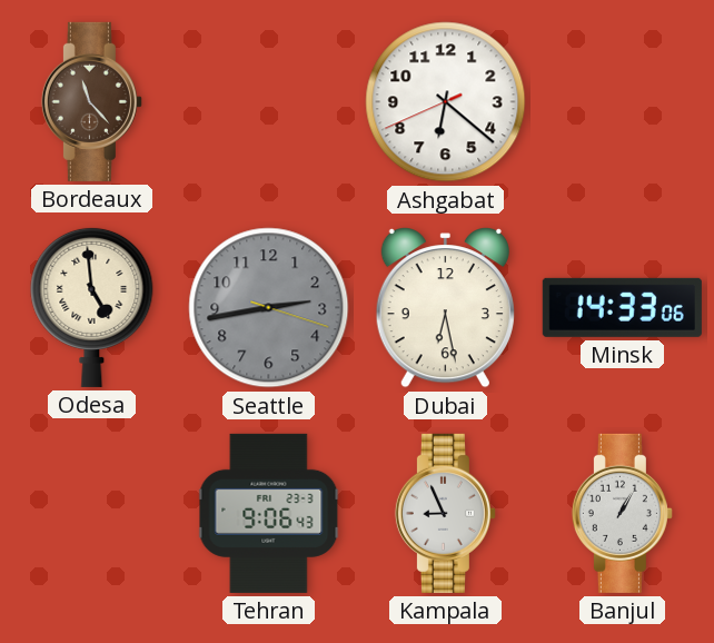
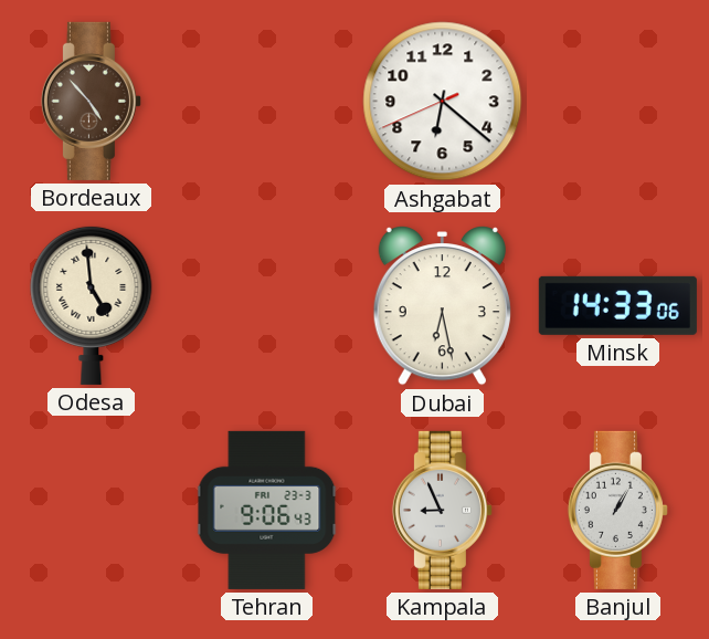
Bordeaux: 11:23 -> 4:53 (91, 101)
Seattle: 2:43 -> none (269, 308)
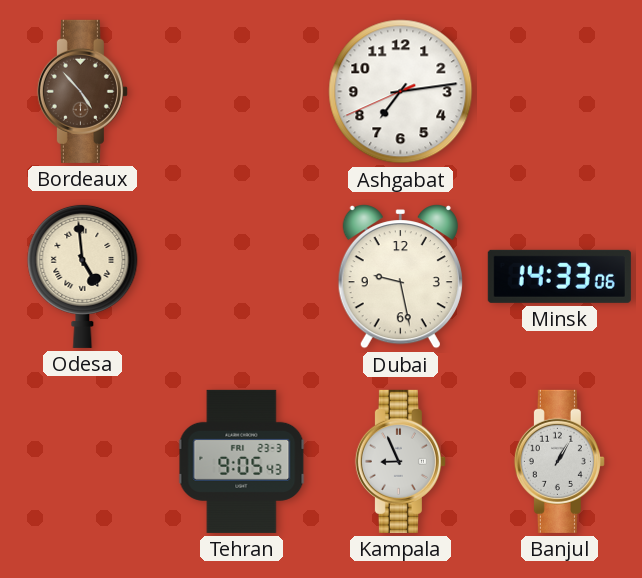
Ashgabat: 6:21 -> 7:13 (401, 92)
Dubai: 6:28 -> 9:28 (400, 277)
Tehran: 9:06 -> 9:05 (242, 461)
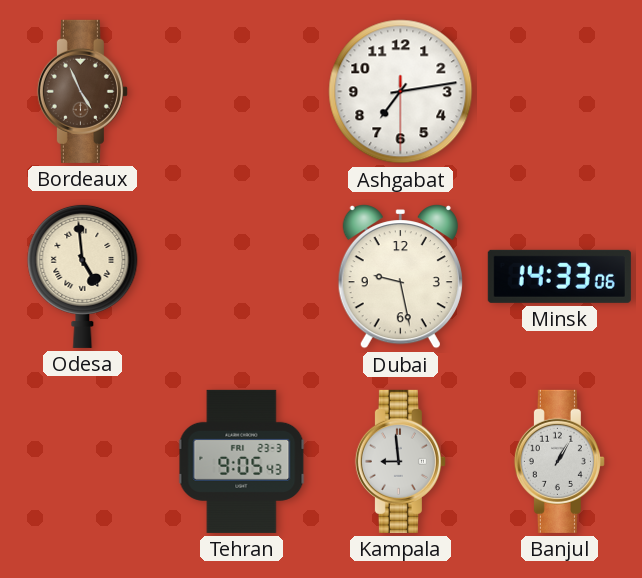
Bordeaux: 4:53 -> 4:56 (82, 91)
Ashgabat: 7:13:41 -> 7:13:30 (401, 92)
Kampala: 8:56 -> 8:59 (400, 461)
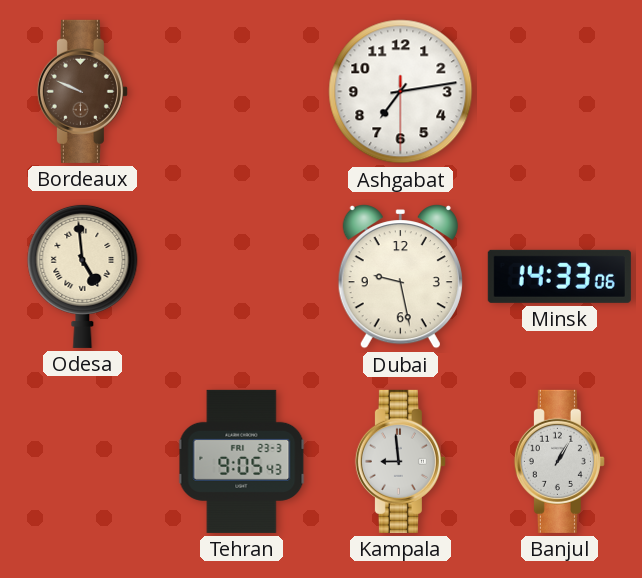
Bordeaux: 4:56 -> 9:49 (82, 91)
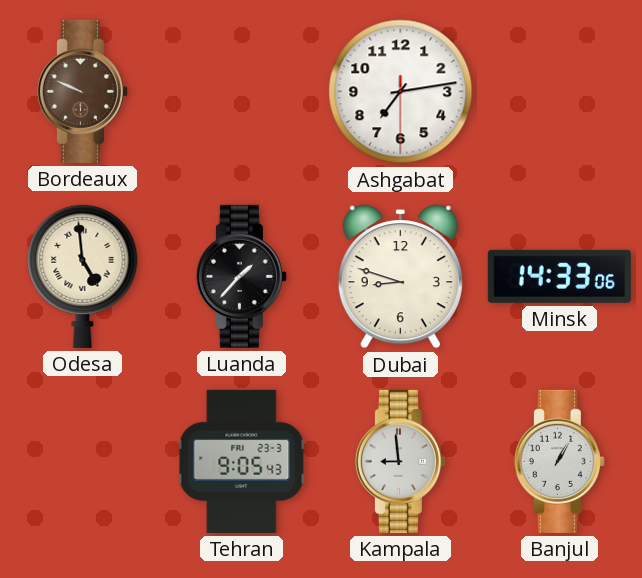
Luanda: none -> 1:37 (241, 276)
Dubai: 9:28 -> 8:48 (400, 277)
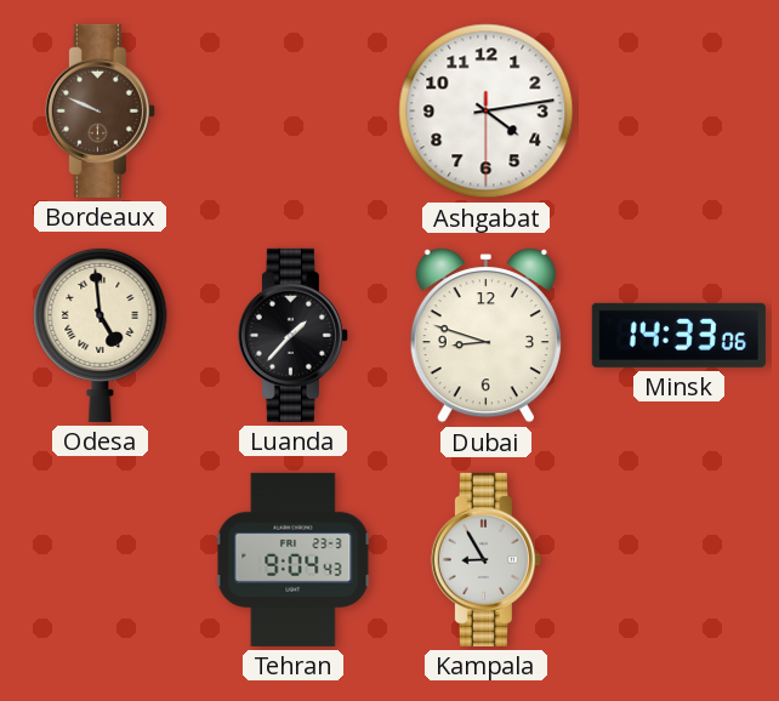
Ashgabat: 7:13 -> 4:13 (487, 112)
Tehran: 9:05 -> 9:04 (294, 559)
Kampala: 8:59 -> 8:55 (485, 559)
Banjul: 1:05 -> none (559, 461)
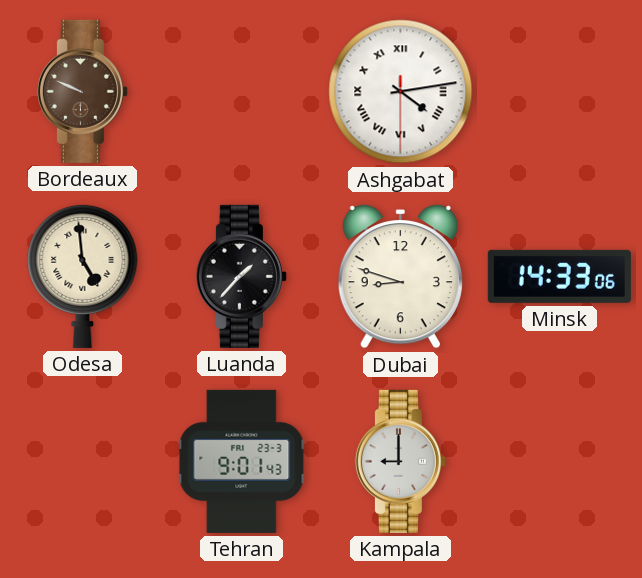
Ashgabat numerals: Arabic -> Roman (401, 92)
Tehran: 9:04 -> 9:01 (242, 461)
Kampala: 8:55 -> 9:00 (400, 461)
